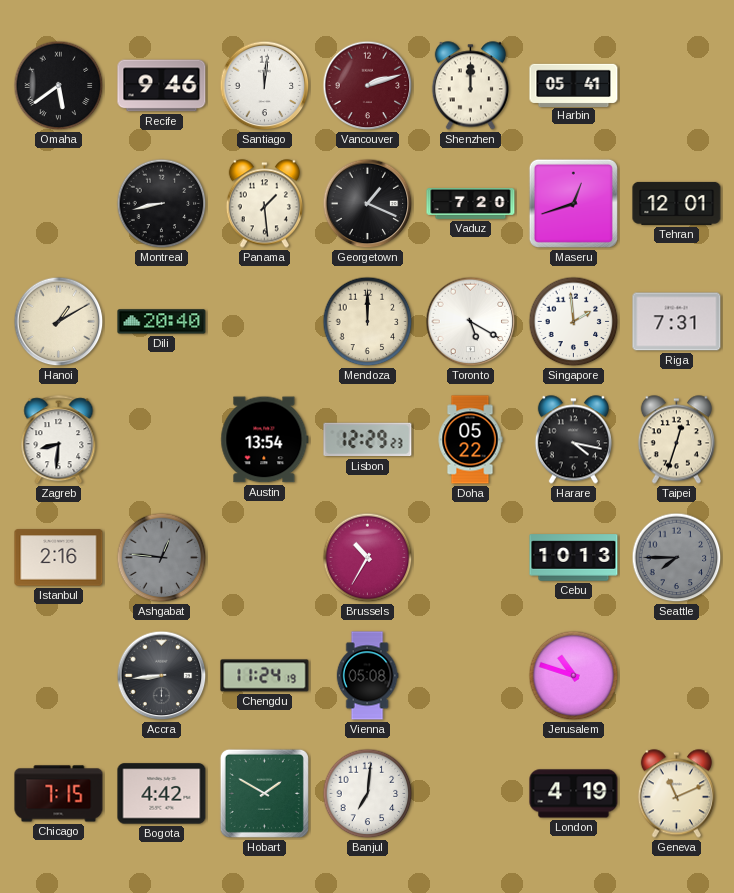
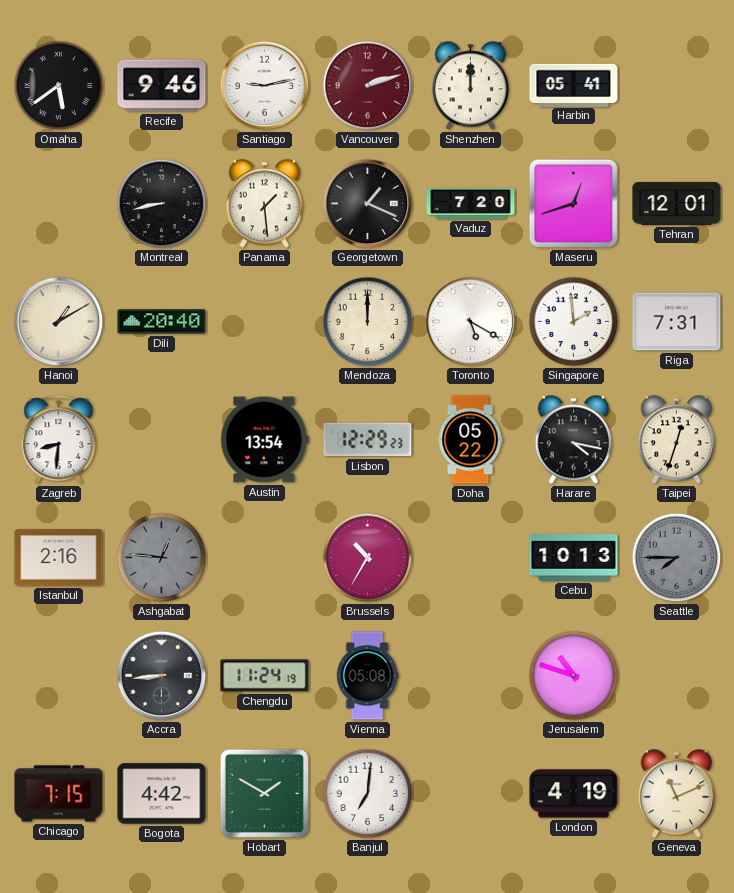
Santiago: 12:01 -> 9:13 (265, 86)
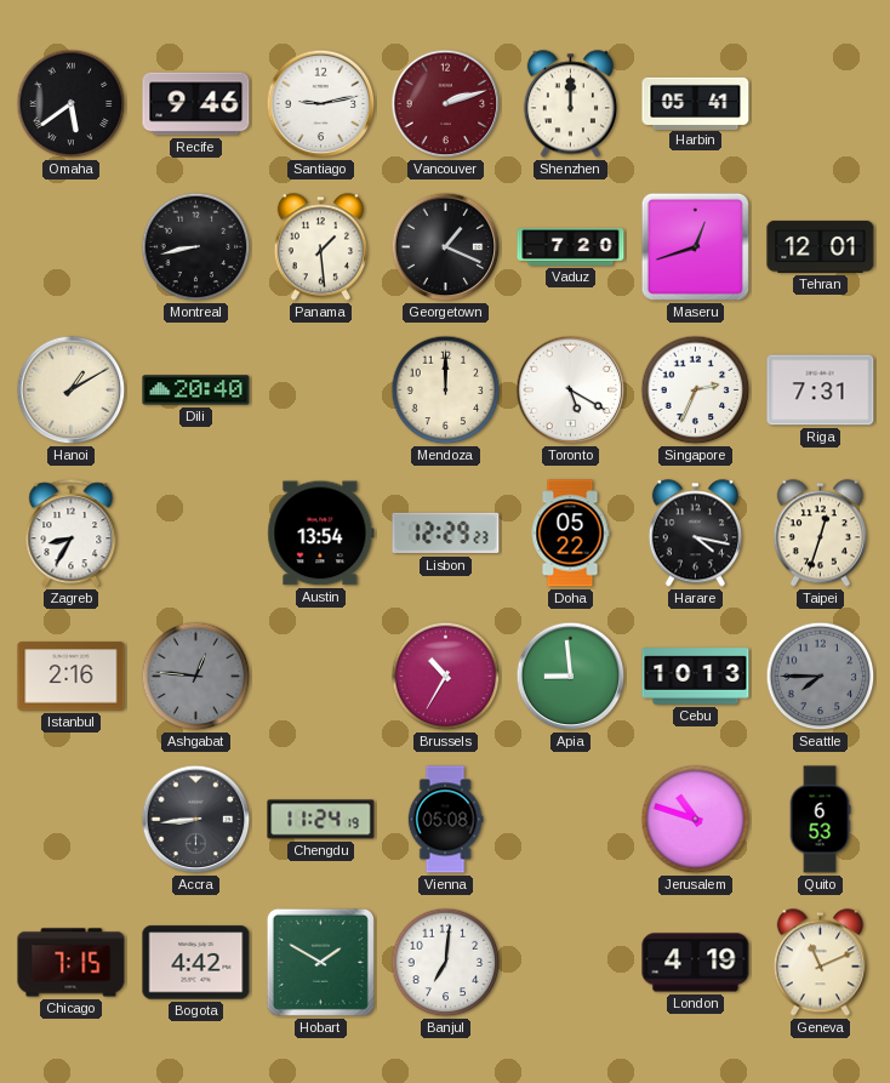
Singapore: 1:59 -> 2:34 (696, 391)
Zagreb: 8:31 -> 8:35 (72, 534)
Apia: none -> 8:59 (571, 677)
Quito: none -> 6:53 (820, 820)
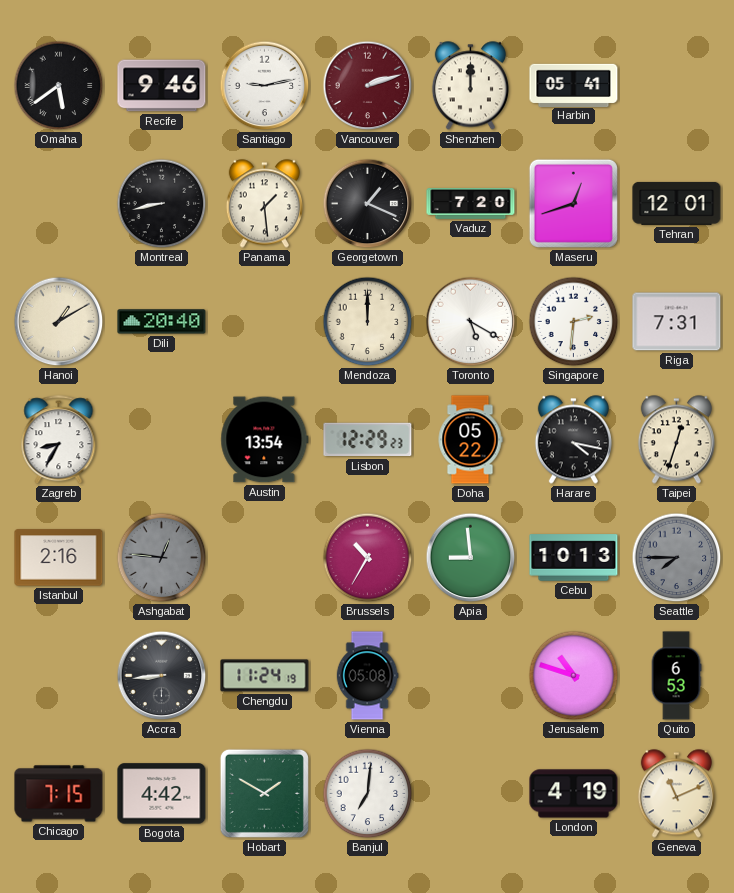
Singapore: 2:34 -> 2:31 (574, 322)
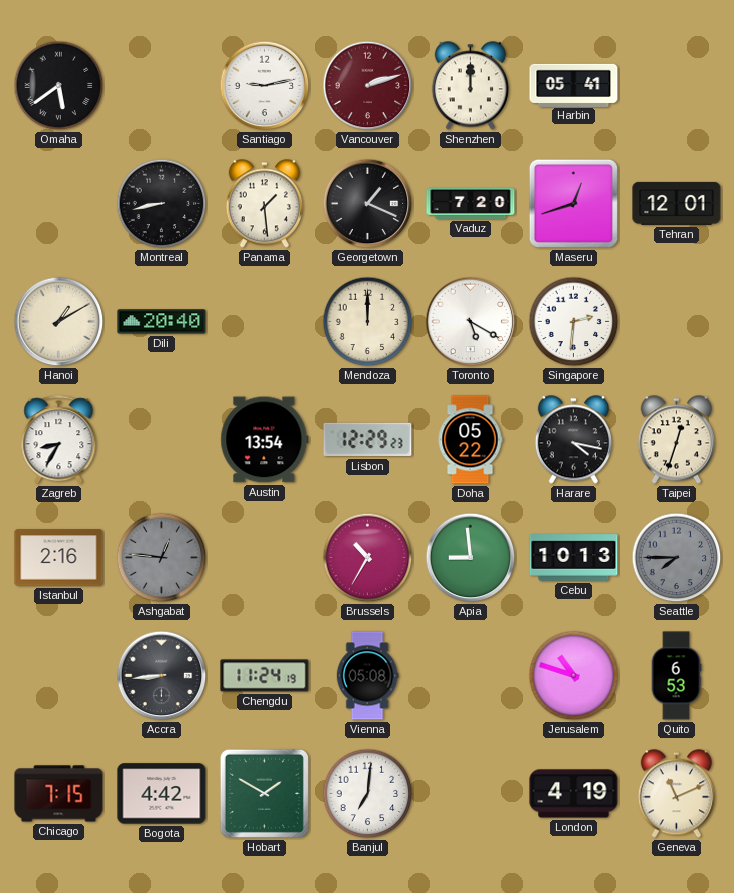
Recife: 9:46 -> none (162, 86)
Riga: 7:31 -> none (677, 322)
